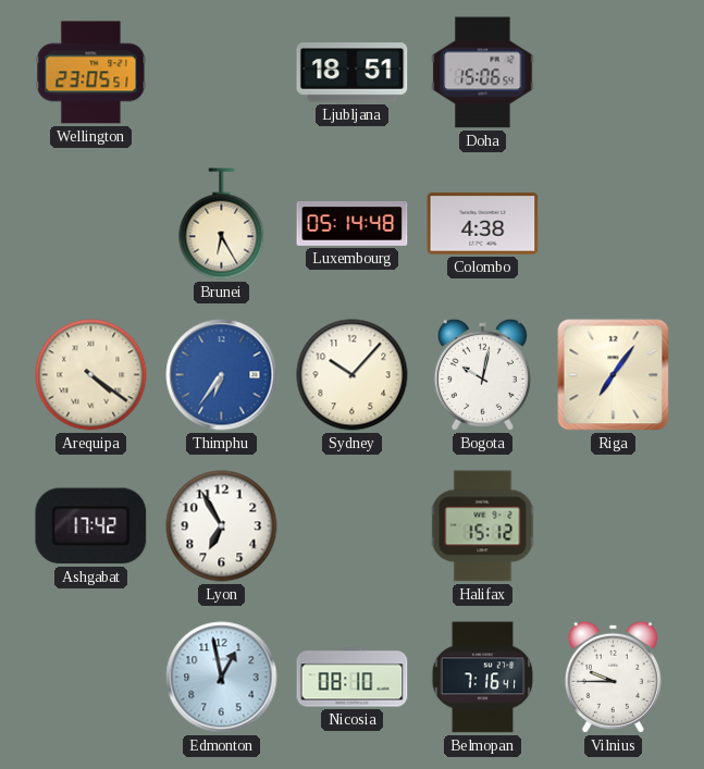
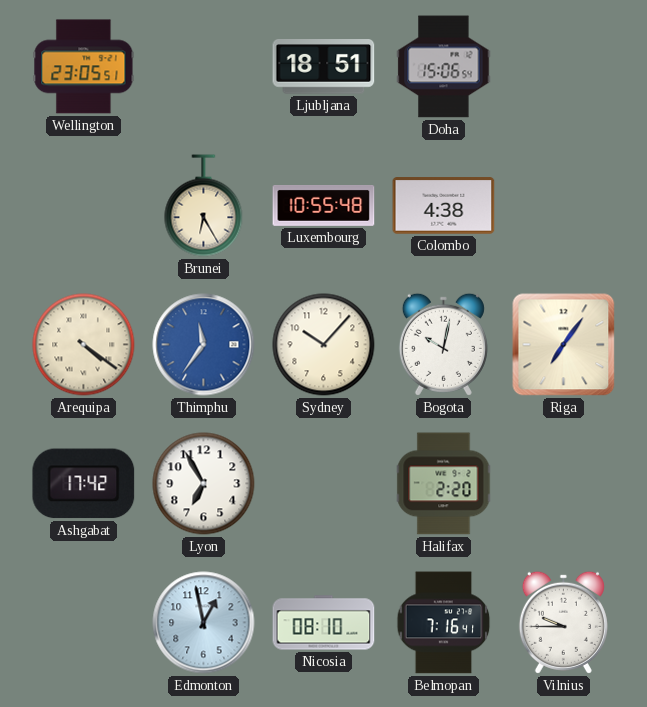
Luxembourg: 05:14 -> 10:55 (324, 206)
Thimphu: 6:36 -> 11:36 (204, 345)
Halifax: 15:12 -> 2:20 (444, 484)
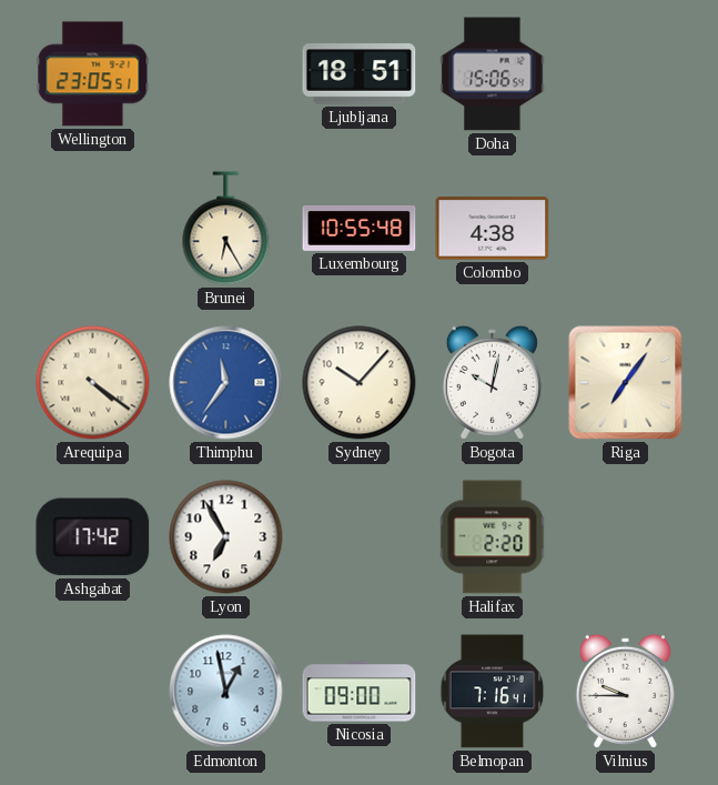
Nicosia: 08:10 -> 09:00 (360, 692)
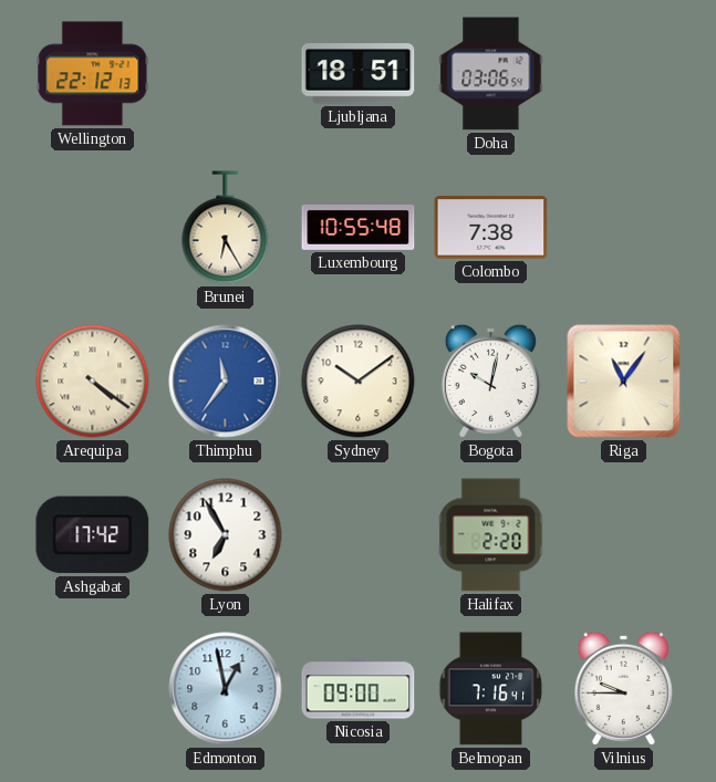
Wellington: 23:05 -> 22:12 (93, 74)
Doha: 15:06 -> 03:06 (491, 74)
Colombo: 4:38 -> 7:38 (491, 228)
Sydney: 10:07 -> 10:09 (359, 382)
Riga: 7:06 -> 11:06 (624, 382)
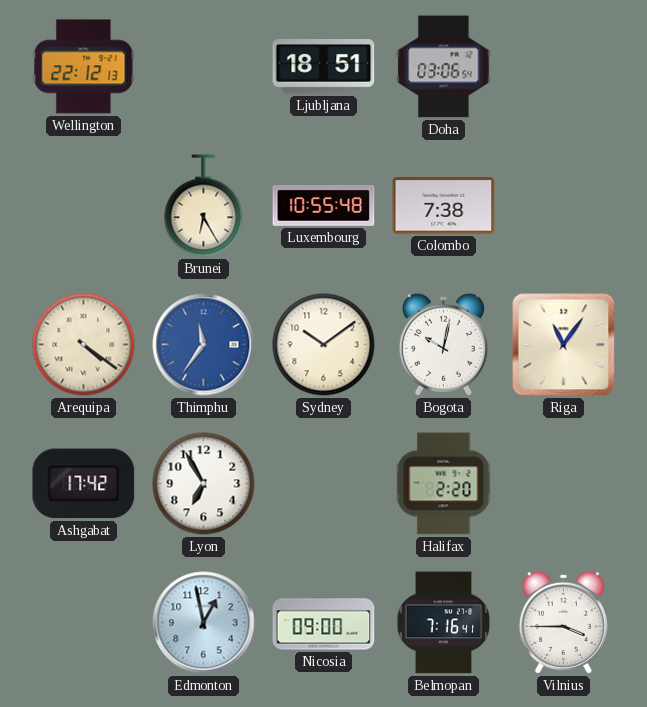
Vilnius: 9:45 -> 3:45 (563, 622)
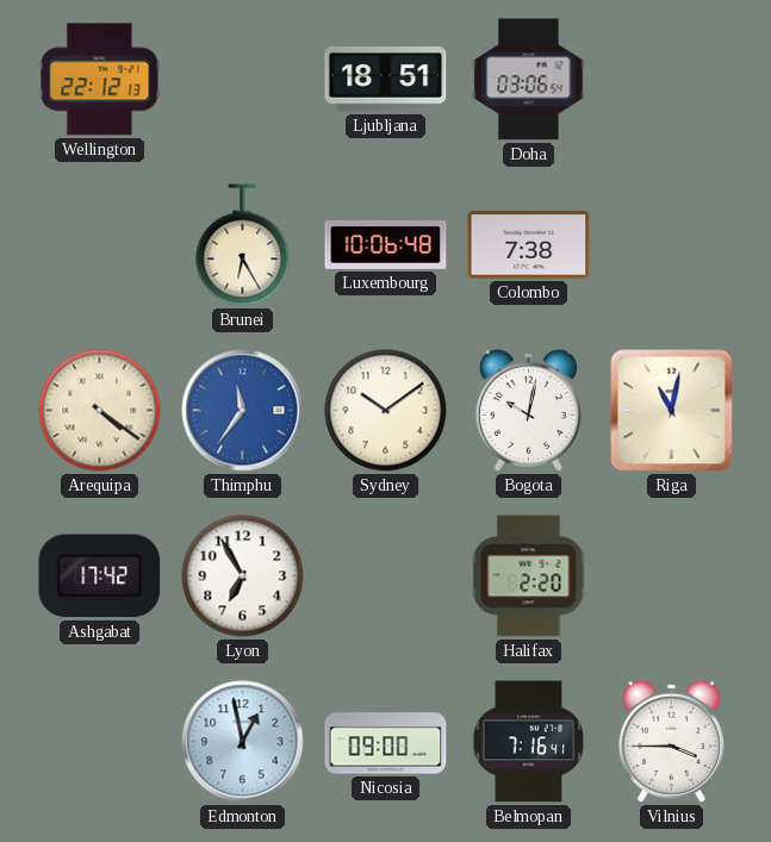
Luxembourg: 10:55 -> 10:06 (386, 245)
Riga: 11:06 -> 11:02 (672, 411)
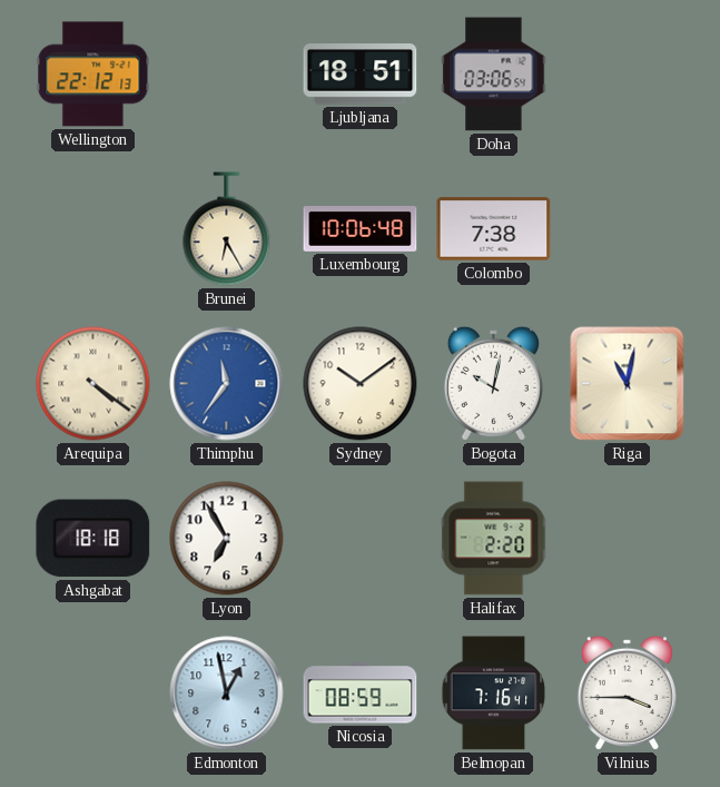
Ashgabat: 17:42 -> 18:18 (93, 539)
Nicosia: 09:00 -> 08:59 (361, 693)
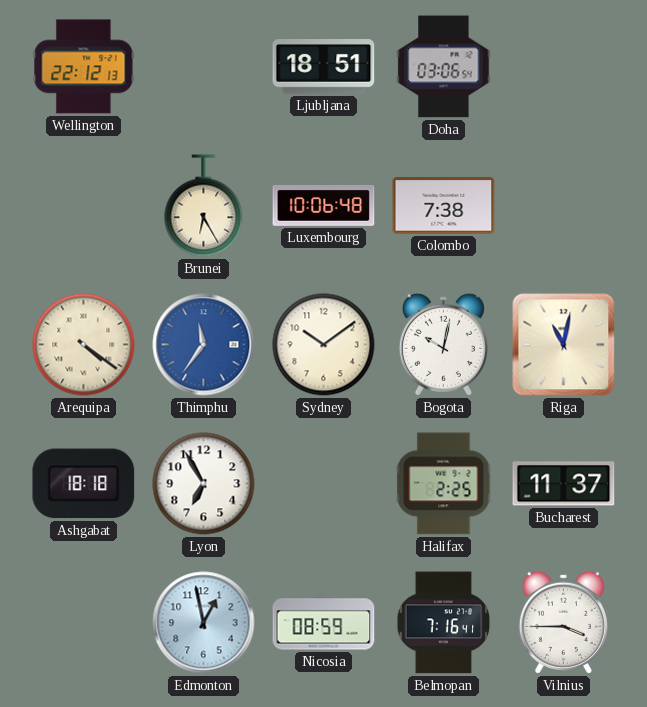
Halifax: 2:20 -> 2:25 (444, 484)
Bucharest: none -> 11:37 (564, 484)
